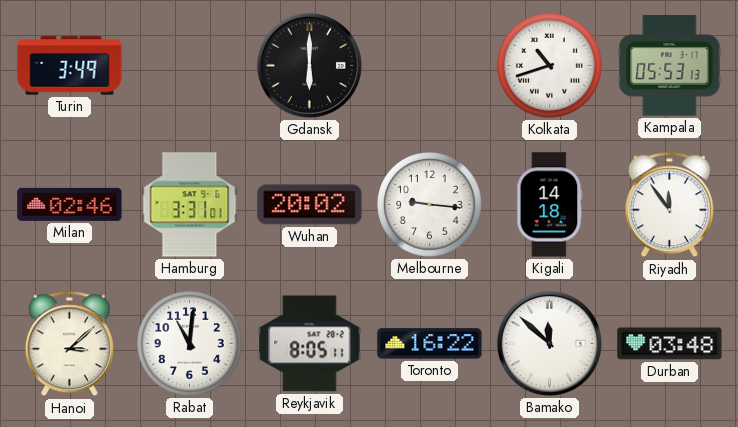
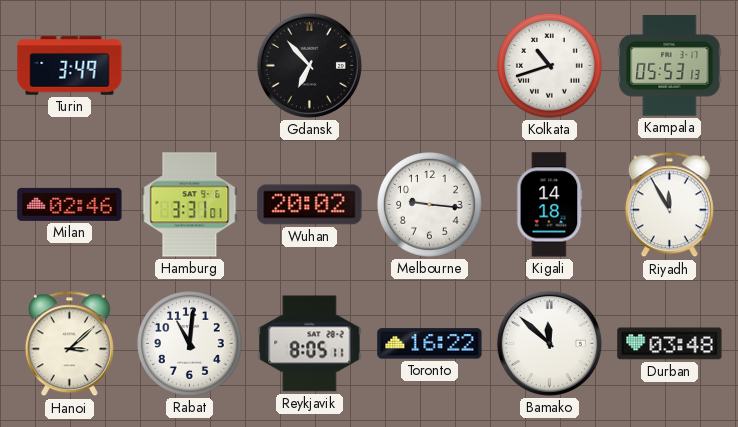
Gdansk: 6:00 -> 6:53 (309, 65)
Riyadh: 11:54 -> 11:55 (669, 205)
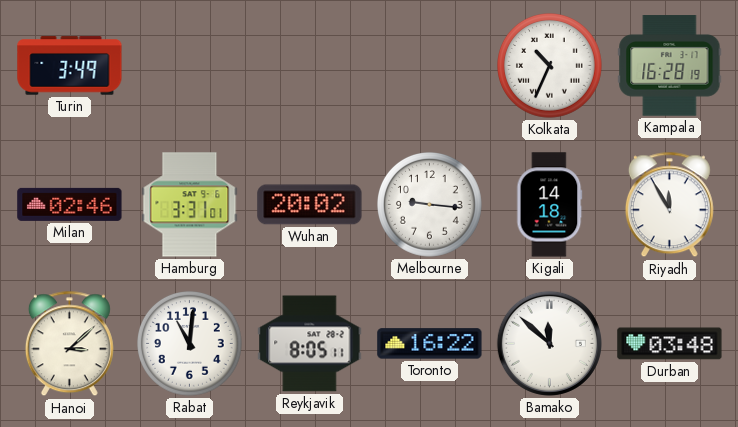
Gdansk: 6:53 -> none (309, 65)
Kolkata: 10:42 -> 10:34 (550, 66)
Kampala: 05:53 -> 16:28 (670, 66)
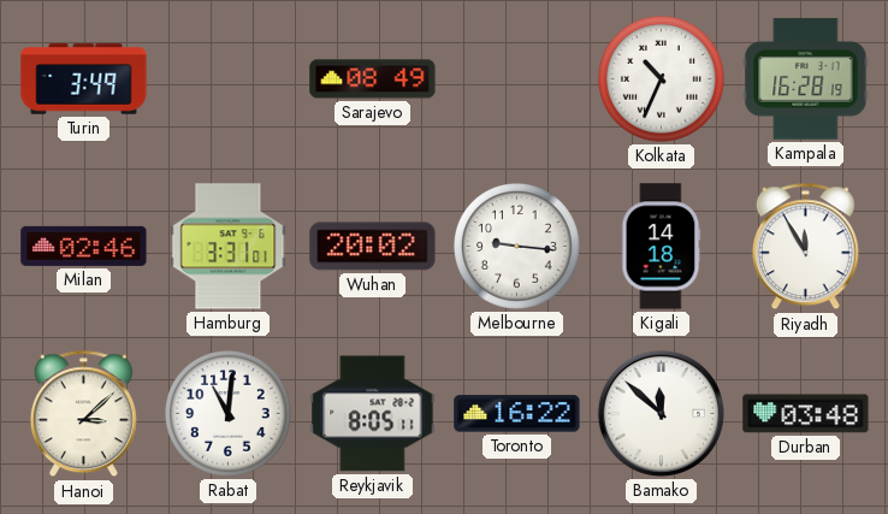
Sarajevo: none -> 08:49 (373, 79)
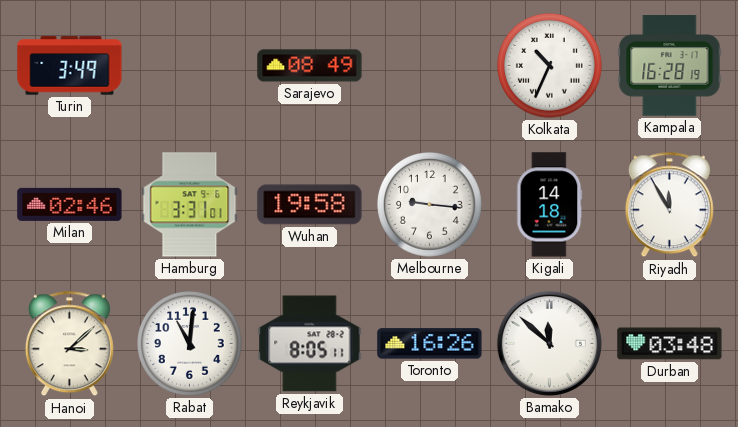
Wuhan: 20:02 -> 19:58 (310, 205)
Toronto: 16:22 -> 16:26 (430, 344)
